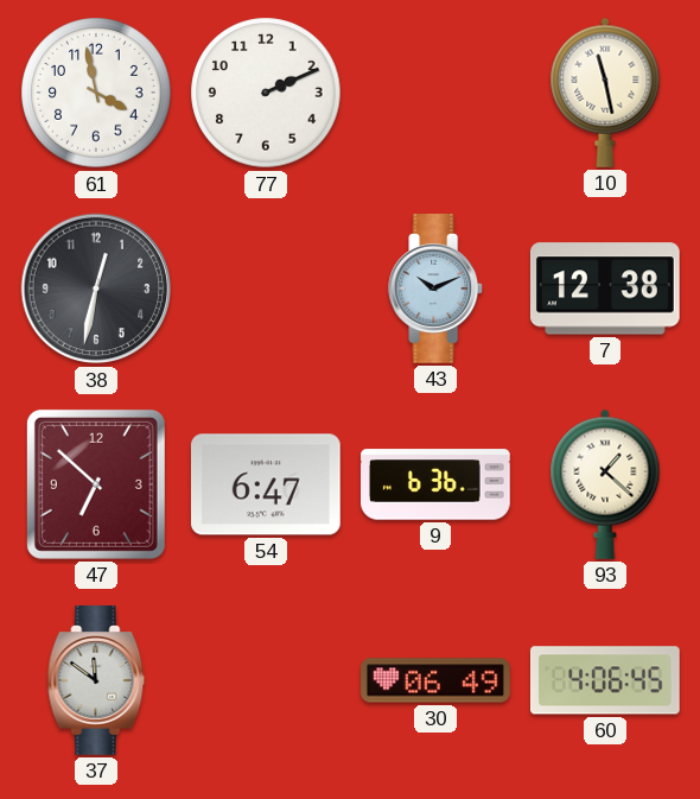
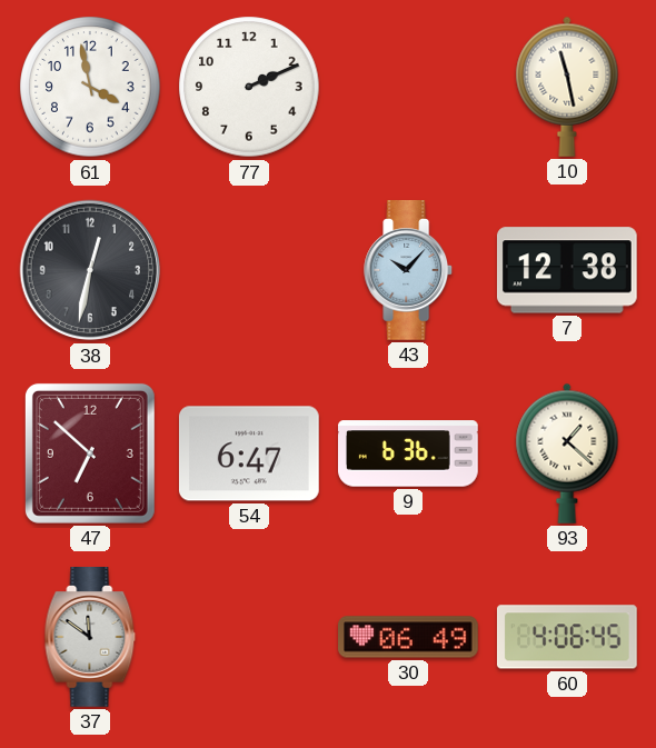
43: 10:11 -> 10:07 (409, 271)
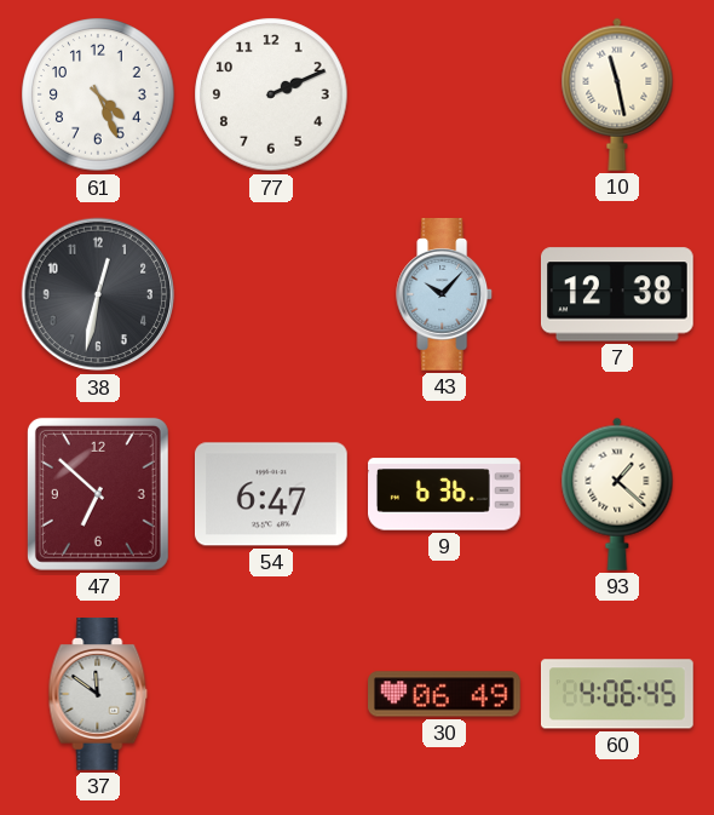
61: 3:58 -> 4:26 (98, 94)
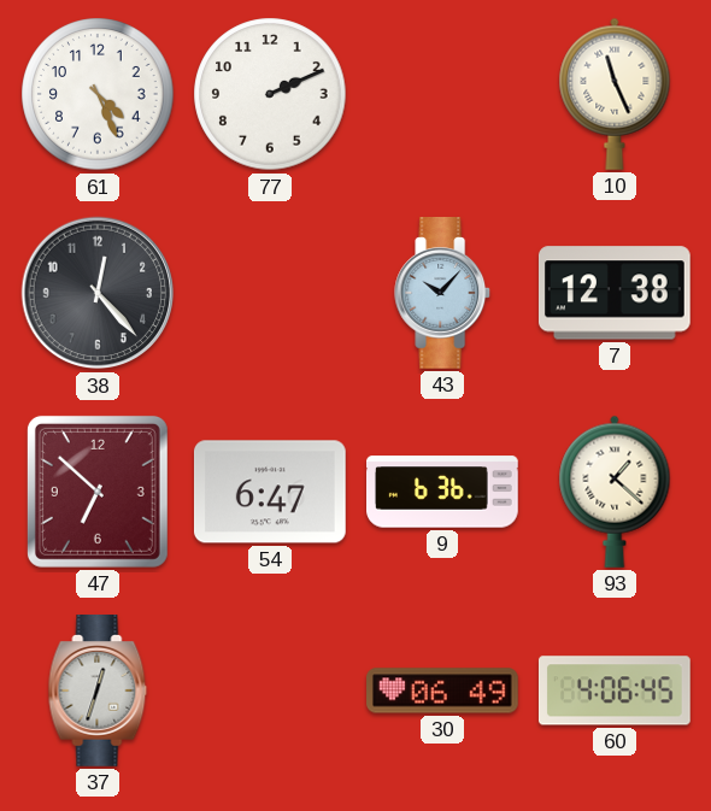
10: 11:28 -> 11:26 (615, 94)
38: 12:32 -> 12:23 (98, 293)
37: 11:51 -> 12:33 (98, 692)
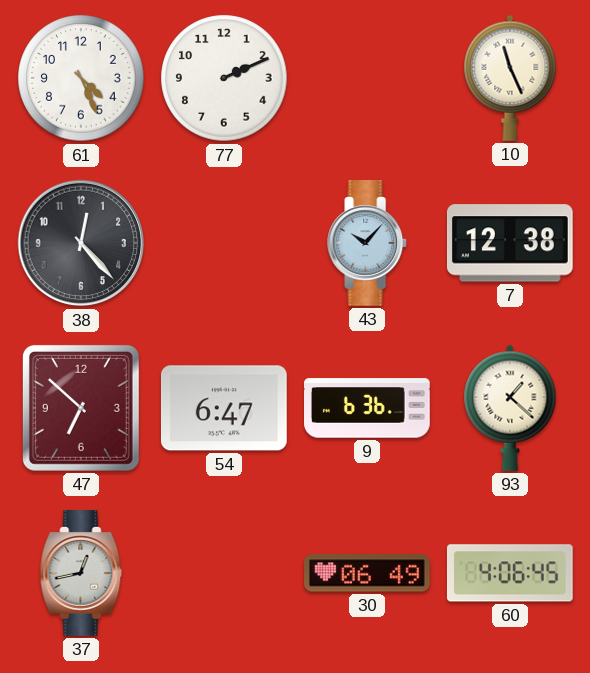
37: 12:33 -> 12:43 (81, 574)
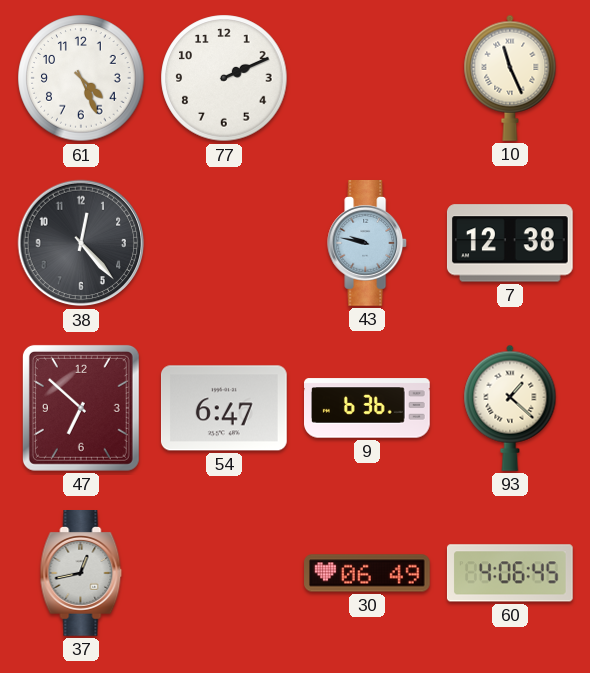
43: 10:07 -> 9:47 (368, 244)
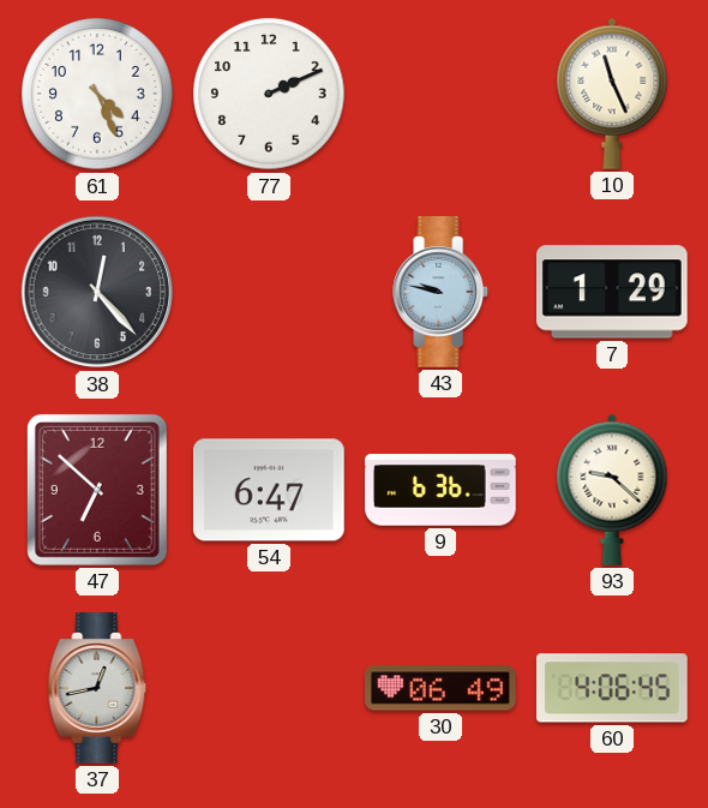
7: 12:38 -> 1:29 (612, 292)
93: 1:22 -> 9:22 (612, 490)
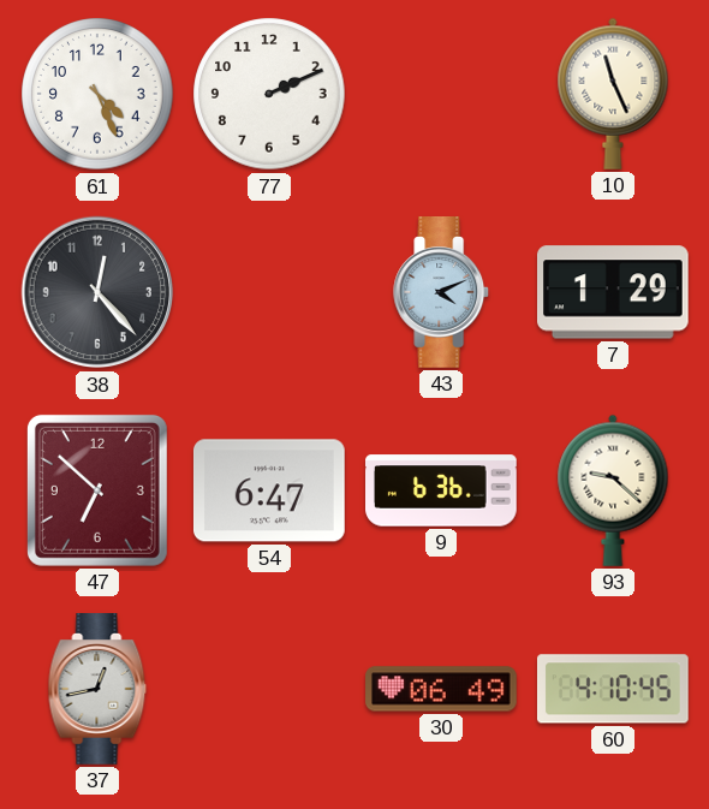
43: 9:47 -> 4:11 (442, 293)
60: 4:06 -> 4:10 (613, 689)
